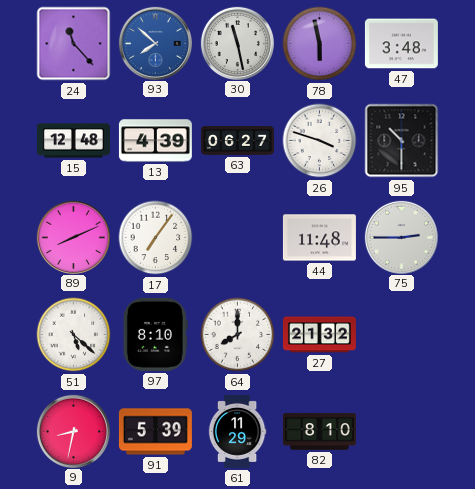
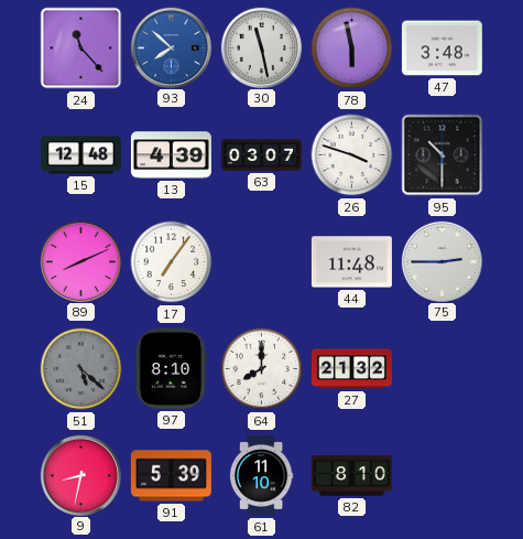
63: 06:27 -> 03:07 (261, 155)
51 dial: white -> grey (81, 369)
61: 11:29 -> 11:10 (261, 475)
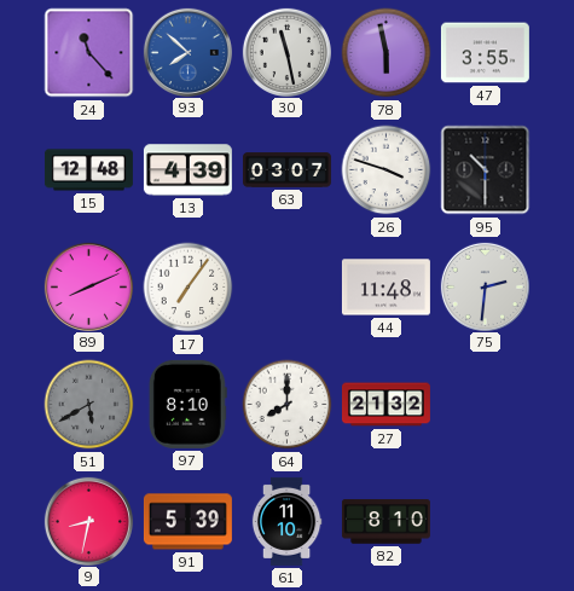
47: 3:48 -> 3:55 (485, 53)
75: 2:45 -> 2:31 (485, 286)
51: 5:22 -> 5:40 (89, 405)
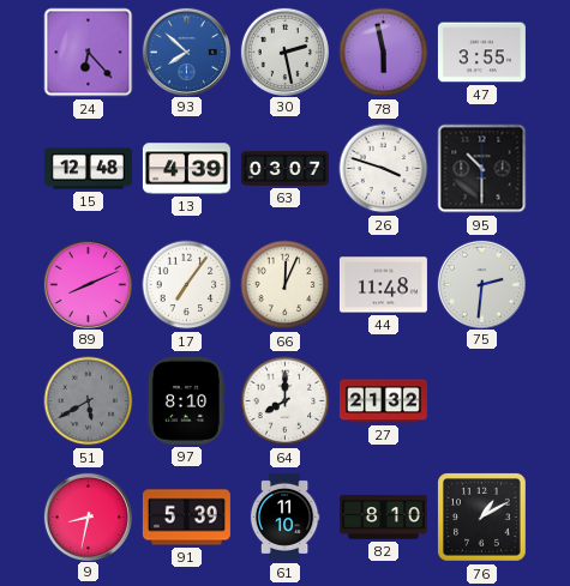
24: 11:23 -> 6:23 (89, 53)
30: 11:28 -> 2:28 (284, 52)
66: none -> 12:04 (286, 285)
76: none -> 1:10 (482, 518)
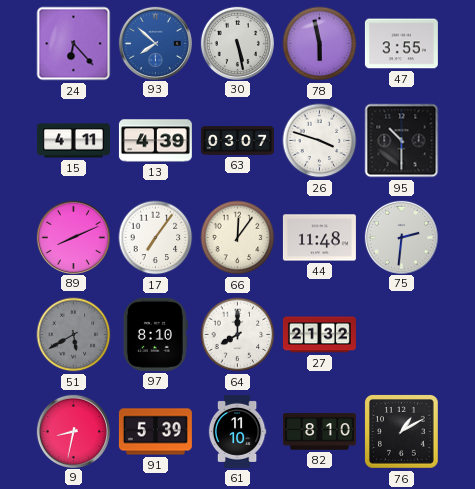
30: 2:28 -> 5:28 (237, 43)
15: 12:48 -> 4:11 (73, 141)
66: 12:04 -> 12:06 (238, 238)
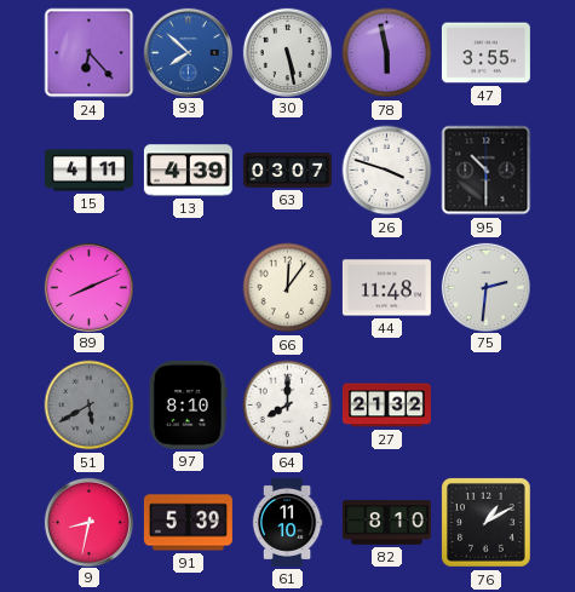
17: 7:06 -> none (156, 238)
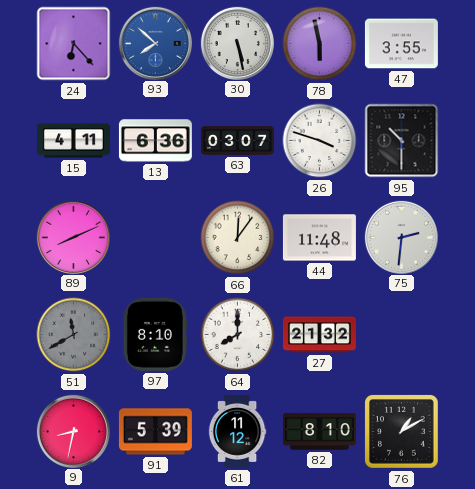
13: 4:39 -> 6:36 (155, 141)
51: 5:40 -> 11:40 (74, 335)
61: 11:10 -> 11:12 (237, 431)
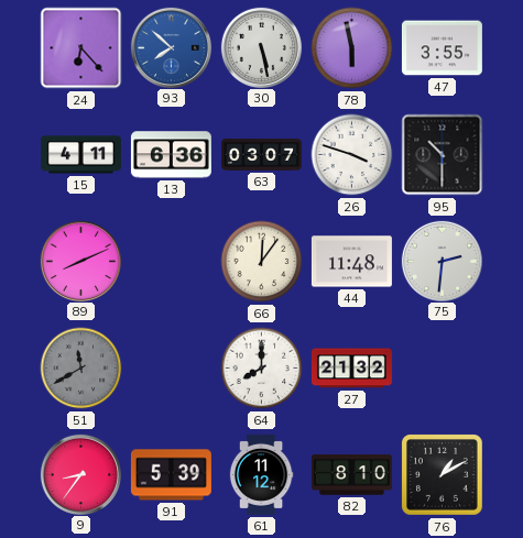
97: 8:10 -> none (155, 334)
9: 8:32 -> 8:36 (80, 474)
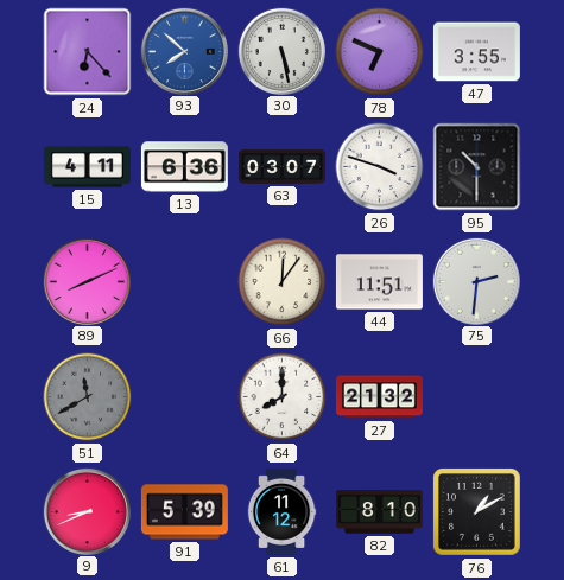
78: 5:58 -> 6:49 (380, 52)
44: 11:48 -> 11:51 (379, 282)
9: 8:36 -> 8:41 (87, 511)
